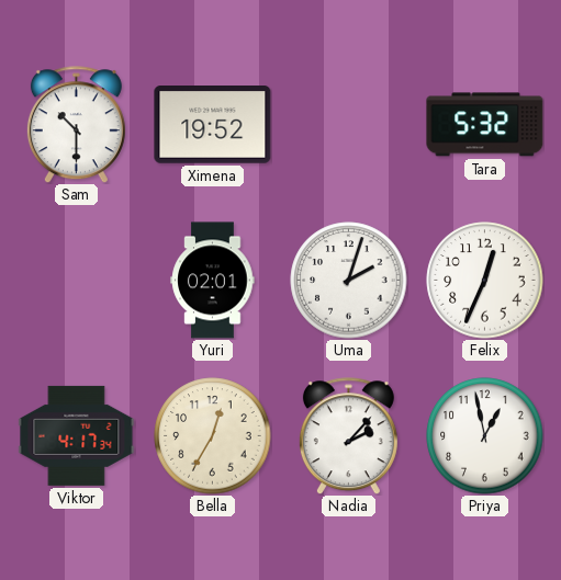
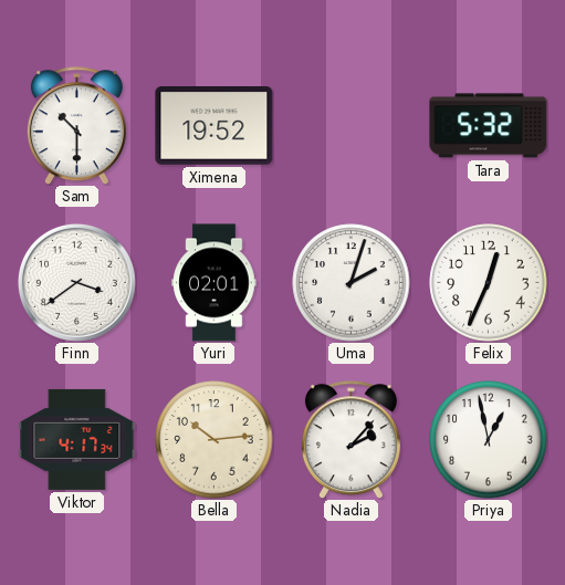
Finn: none -> 3:39 (76, 282)
Bella: 12:35 -> 10:14 (215, 440)
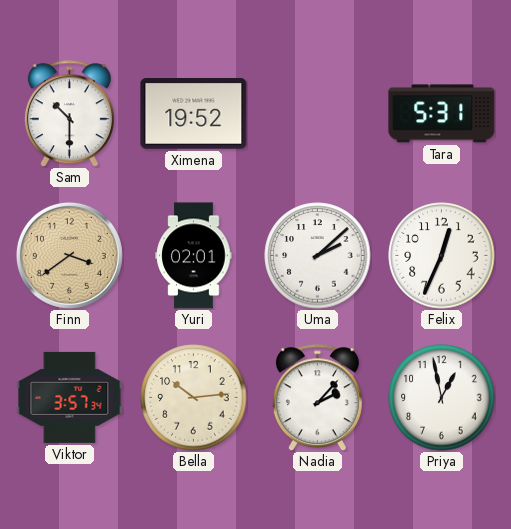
Tara: 5:32 -> 5:31 (442, 114)
Finn dial: white -> champagne (69, 255)
Uma: 2:03 -> 2:08 (318, 256)
Viktor: 4:17 -> 3:57 (70, 397)
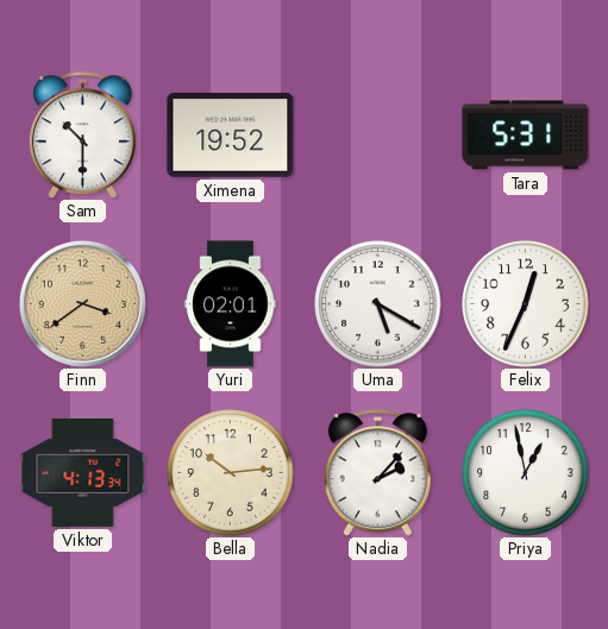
Uma: 2:08 -> 5:20 (378, 304)
Viktor: 3:57 -> 4:13 (83, 472)
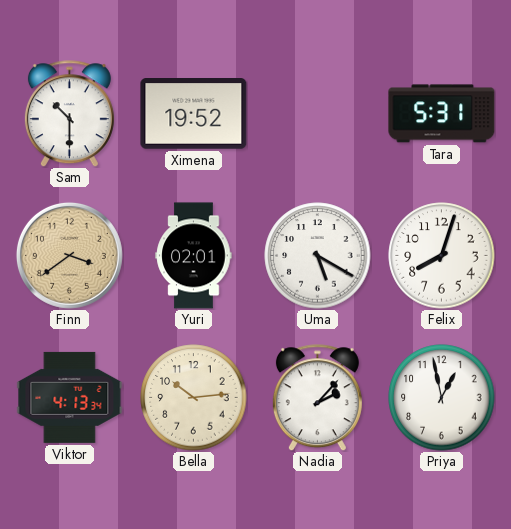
Felix: 12:34 -> 8:03 (442, 256)
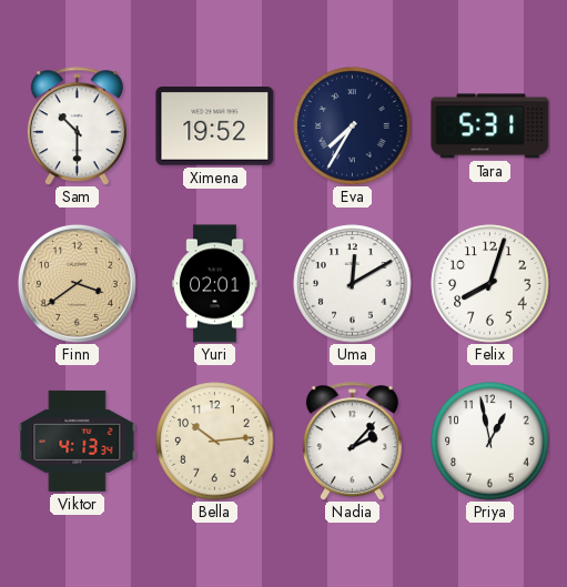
Eva: none -> 7:35 (353, 126)
Uma: 5:20 -> 12:10 (353, 284)
